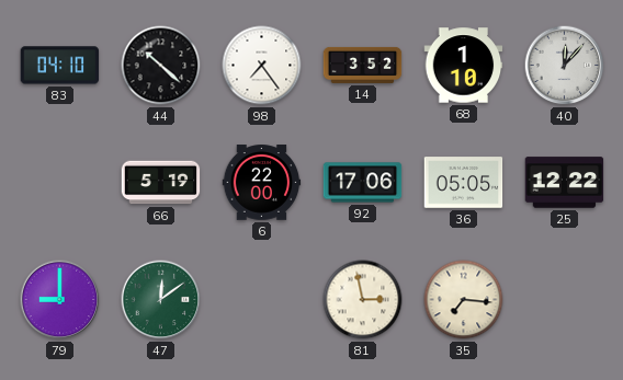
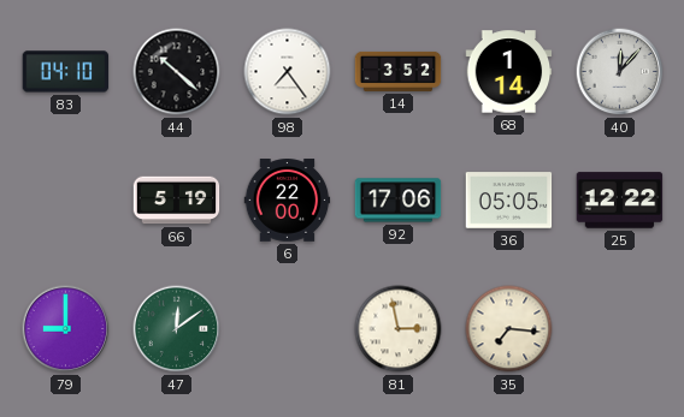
68: 1:10 -> 1:14 (509, 72)
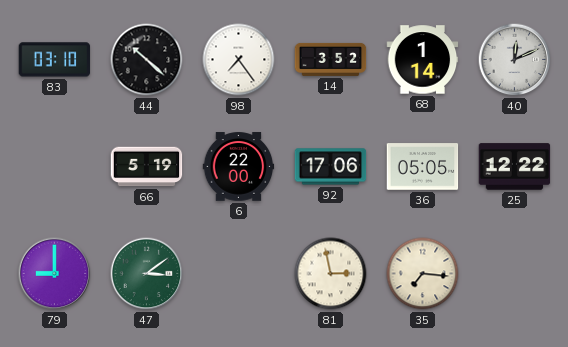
83: 04:10 -> 03:10 (55, 60)
40: 12:07 -> 12:11 (515, 60)
47: 12:09 -> 3:09 (147, 274)
